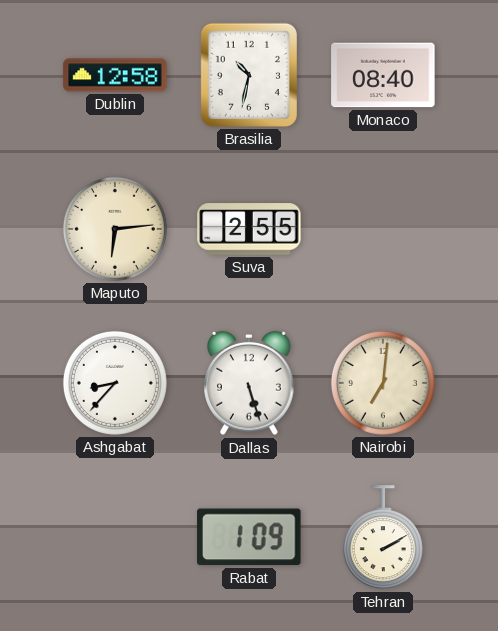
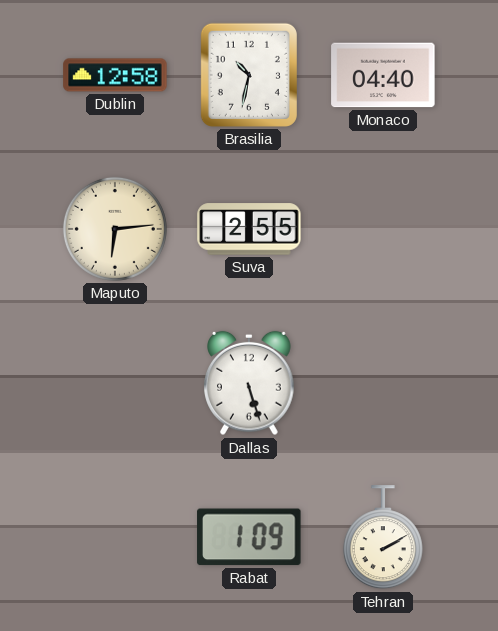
Monaco: 08:40 -> 04:40 (383, 75)
Ashgabat: 8:37 -> none (115, 383)
Nairobi: 7:01 -> none (383, 383)
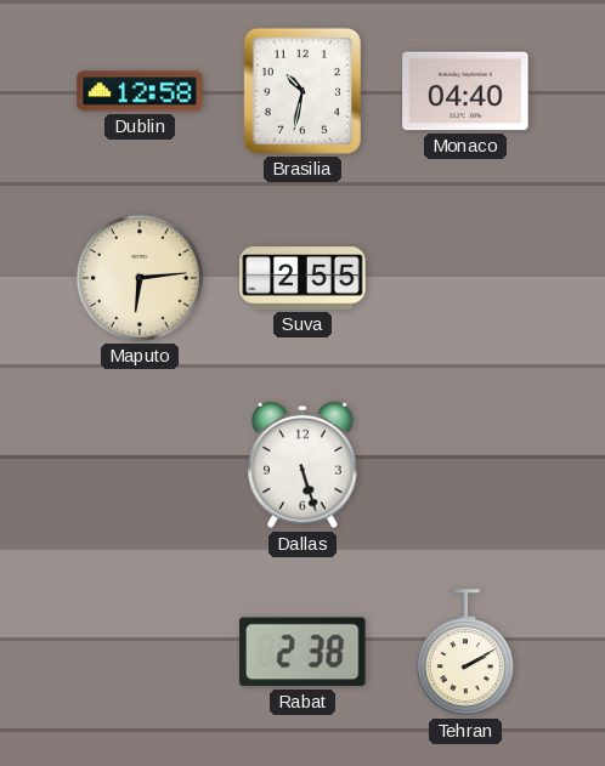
Rabat: 1:09 -> 2:38 (302, 652)
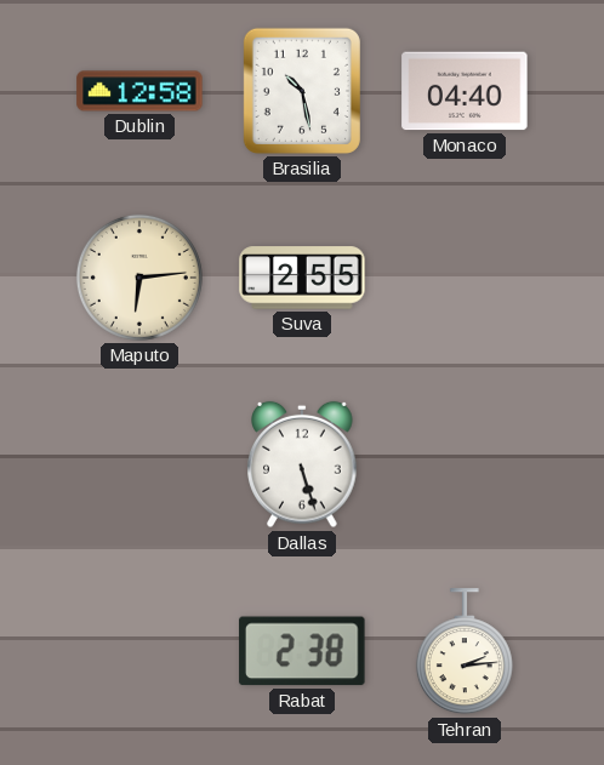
Brasilia: 10:32 -> 10:28 (302, 91)
Tehran: 2:10 -> 2:14 (465, 652)
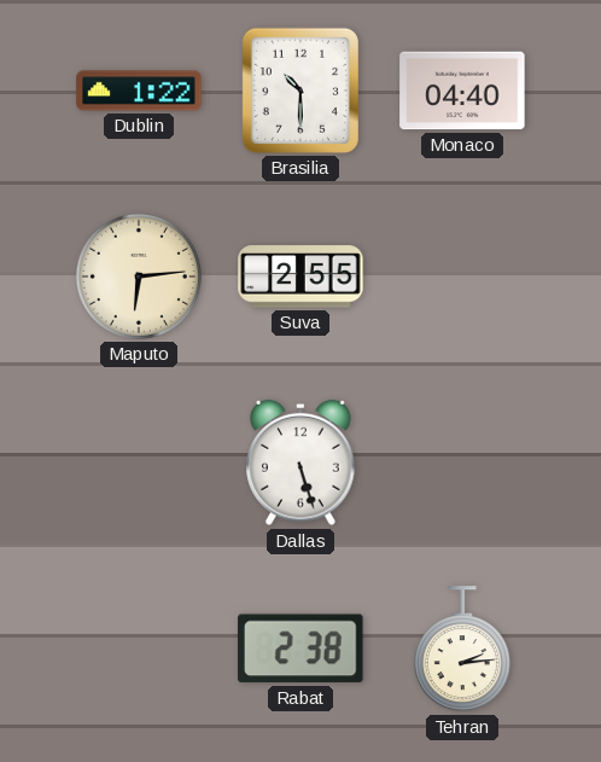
Dublin: 12:58 -> 1:22 (139, 91)
Brasilia: 10:28 -> 10:30 (300, 91)
